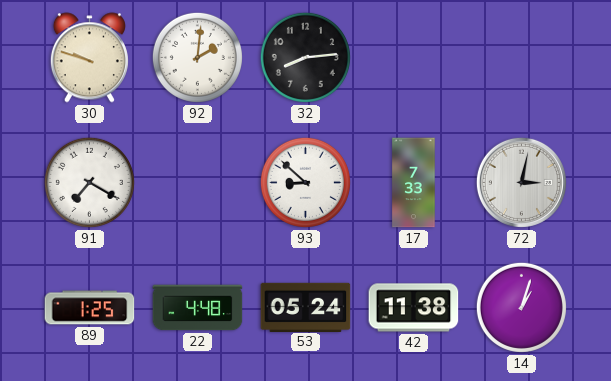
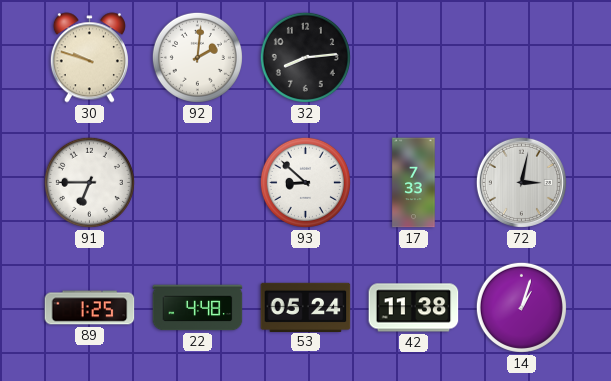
91: 7:20 -> 6:45 (89, 182)
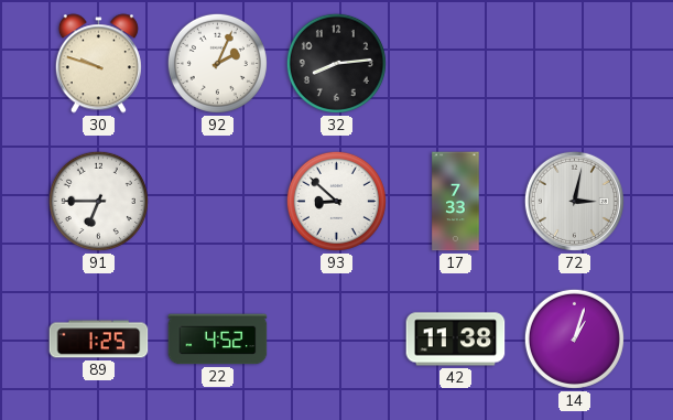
92: 2:01 -> 2:04 (217, 63)
22: 4:48 -> 4:52 (218, 340)
53: 05:24 -> none (306, 307)
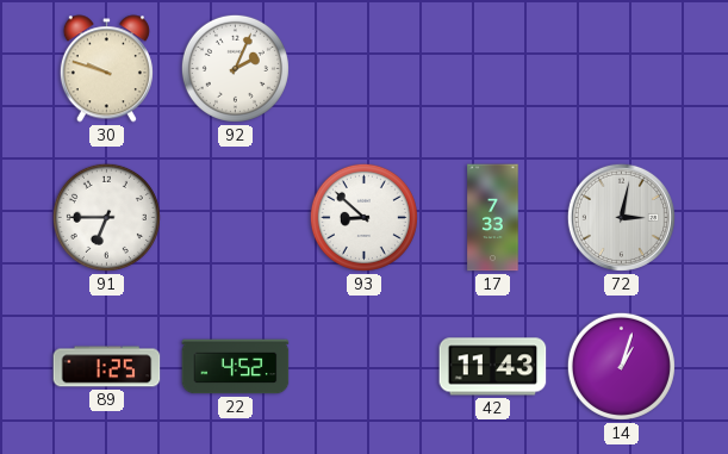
32: 8:14 -> none (336, 63)
42: 11:38 -> 11:43 (493, 367)
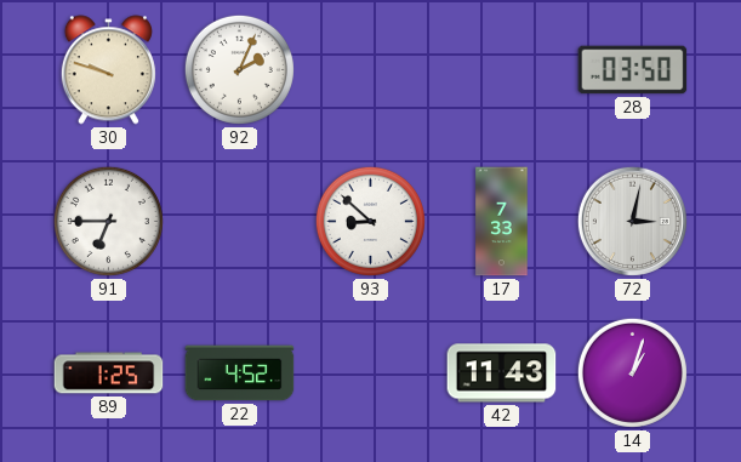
28: none -> 03:50 (633, 70)
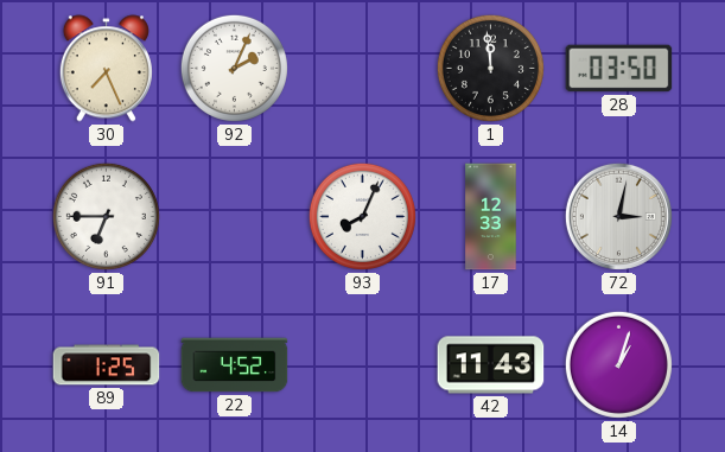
30: 9:48 -> 7:26 (106, 69)
1: none -> 11:59 (490, 68)
93: 8:52 -> 8:04 (362, 216)
17: 7:33 -> 12:33 (491, 217)
